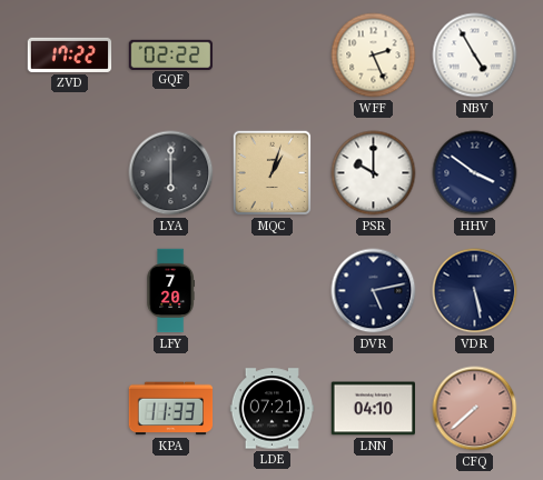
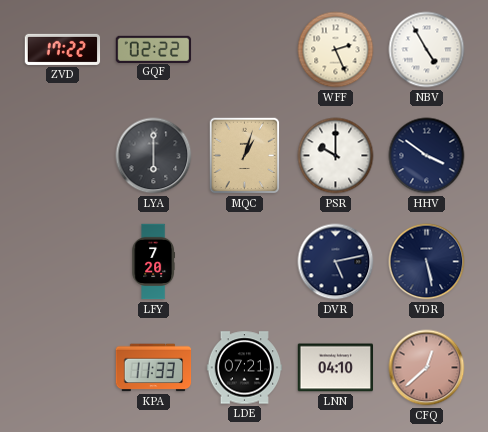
CFQ: 7:38 -> 12:38 (427, 368)
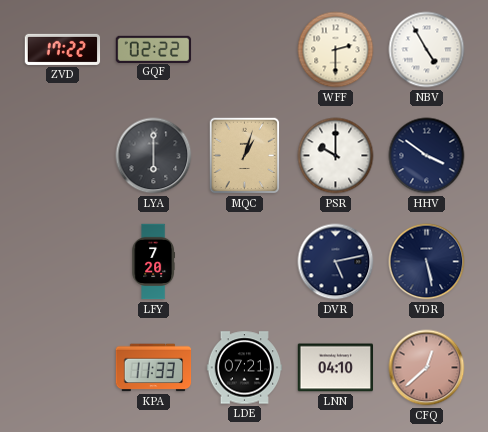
WFF: 2:26 -> 2:30 (336, 50)
